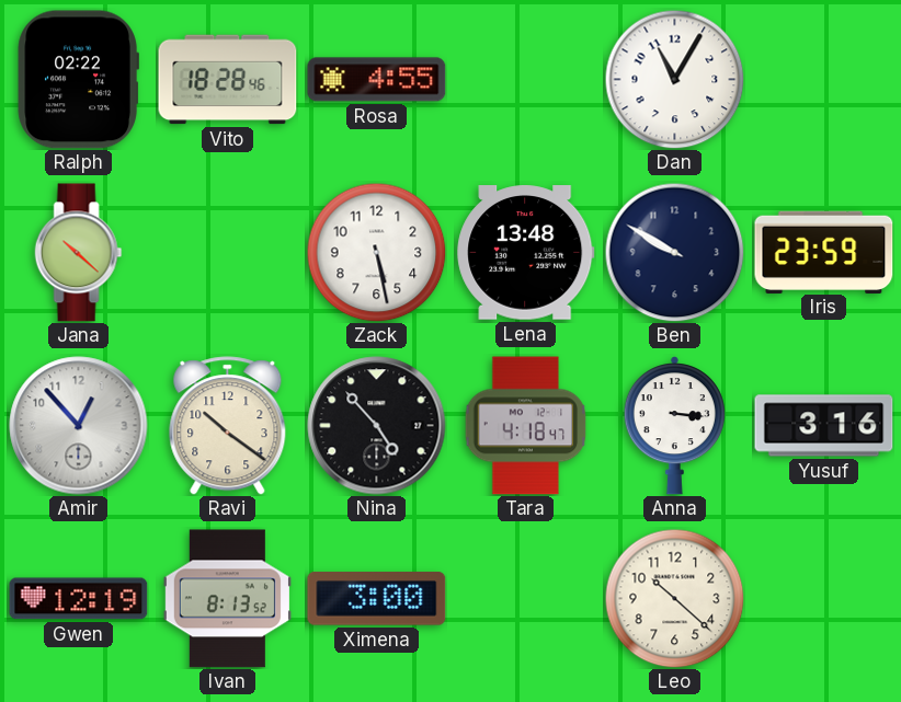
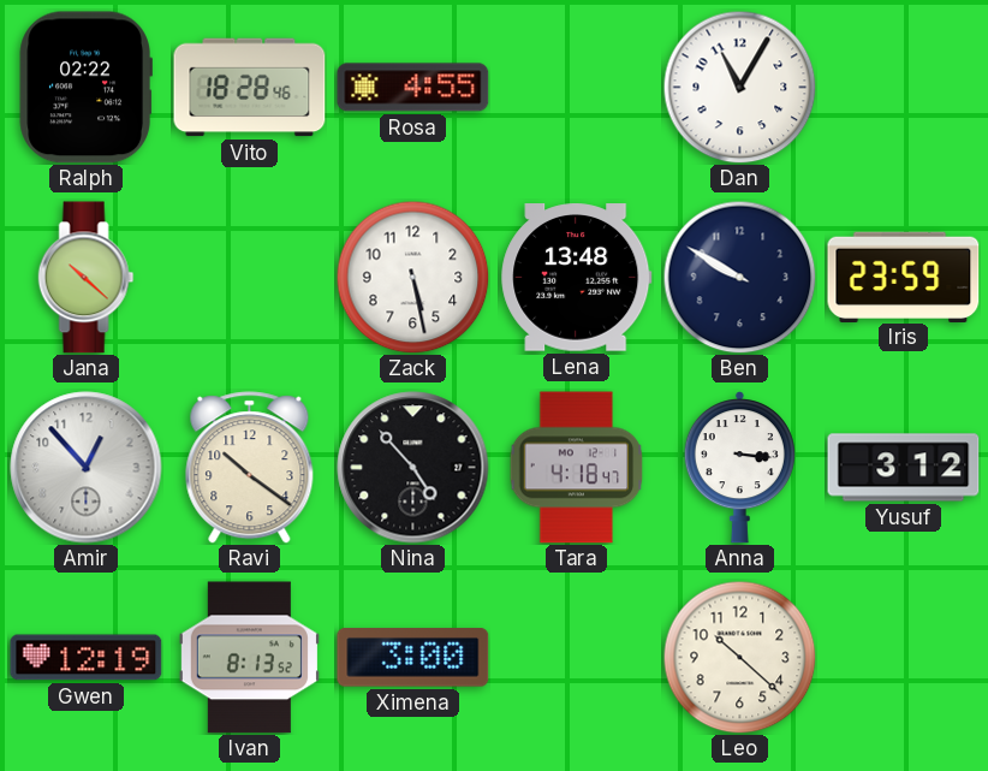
Yusuf: 3:16 -> 3:12 (904, 468)
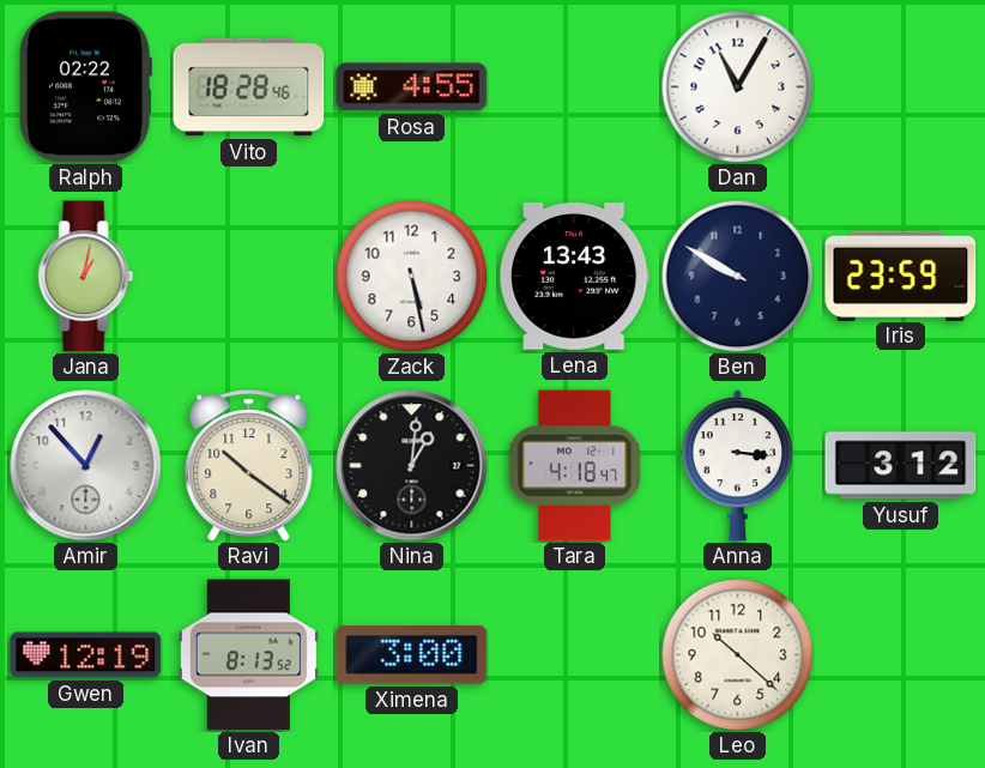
Jana: 10:22 -> 1:02 (86, 277)
Lena: 13:48 -> 13:43 (575, 277)
Nina: 4:53 -> 1:01 (412, 466)
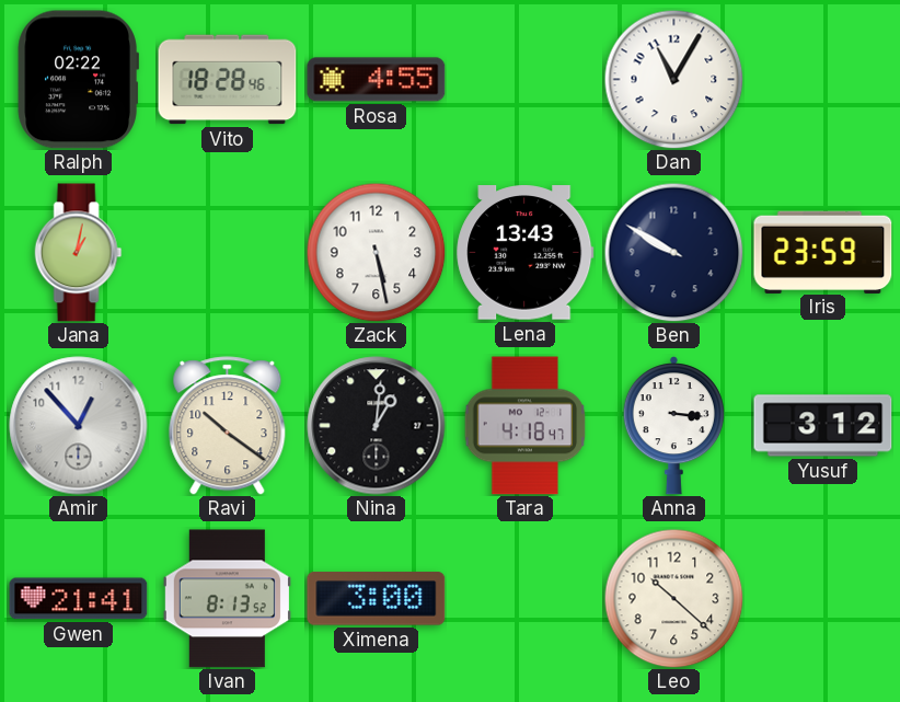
Gwen: 12:19 -> 21:41 (79, 599)
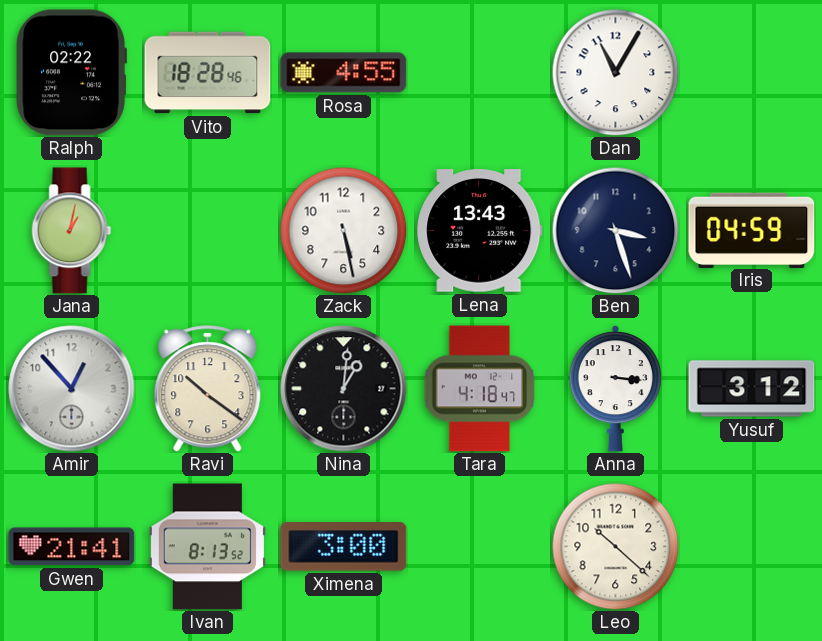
Ben: 9:50 -> 3:27 (615, 230)
Iris: 23:59 -> 04:59 (752, 230)
